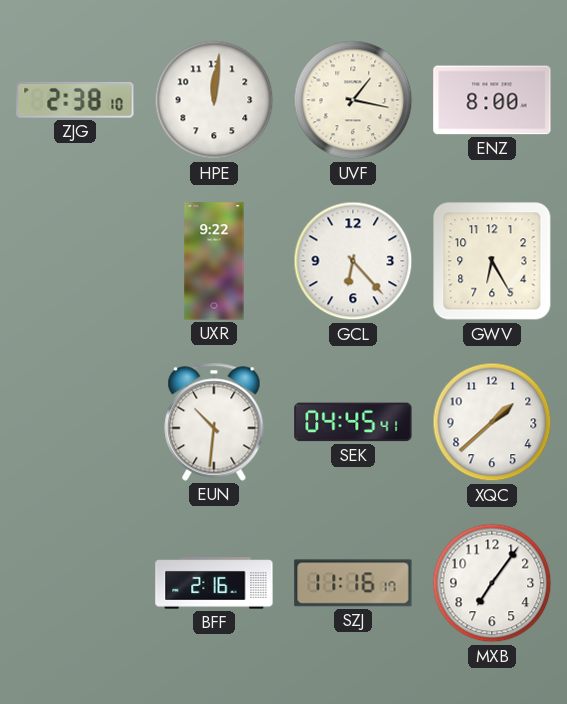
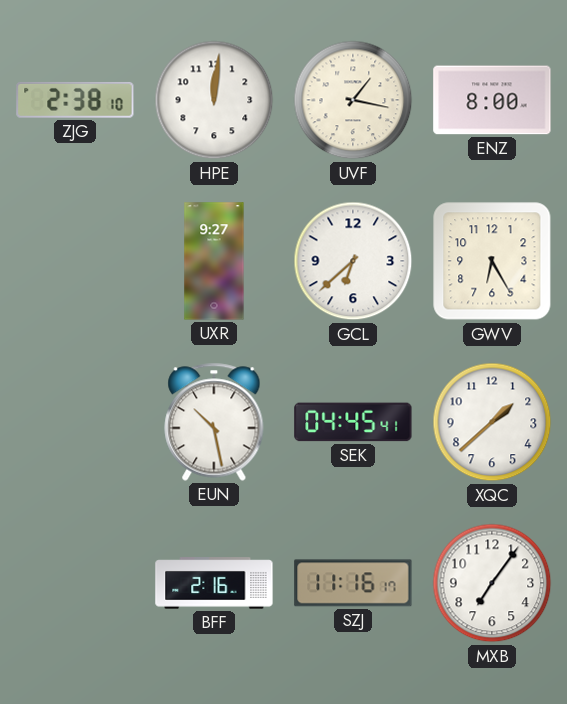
UXR: 9:22 -> 9:27 (214, 261)
GCL: 6:23 -> 6:38 (353, 261)
EUN: 10:31 -> 10:28 (214, 422)
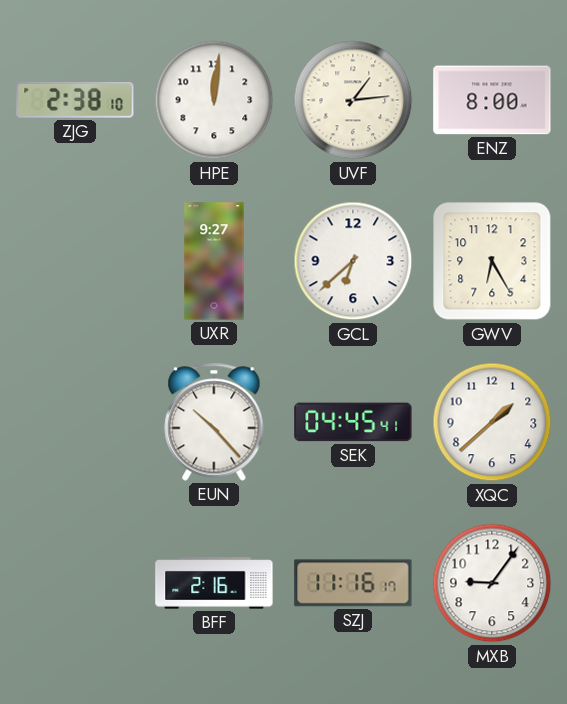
UVF: 1:17 -> 1:14 (353, 100)
EUN: 10:28 -> 10:23 (214, 422)
MXB: 7:06 -> 9:06 (492, 583)
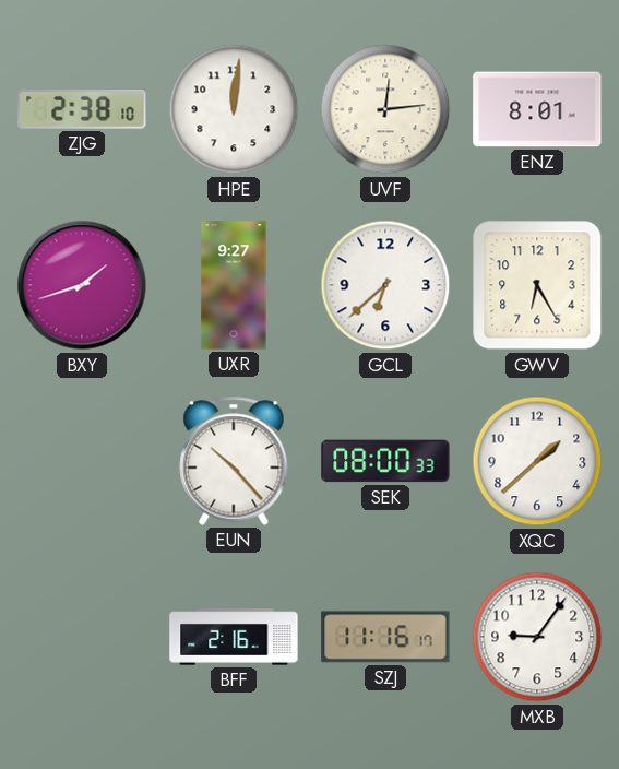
UVF: 1:14 -> 12:14 (385, 109)
ENZ: 8:00 -> 8:01 (537, 109)
BXY: none -> 1:42 (82, 285)
SEK: 04:45 -> 08:00 (385, 461)
